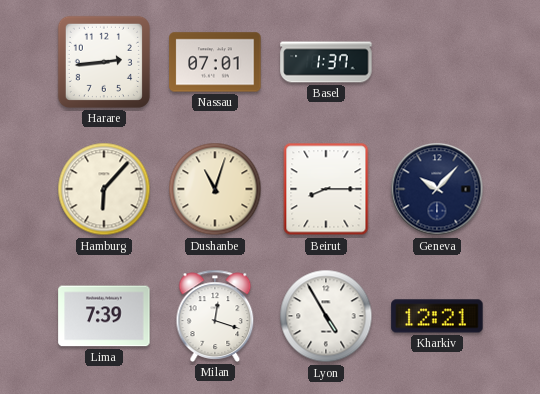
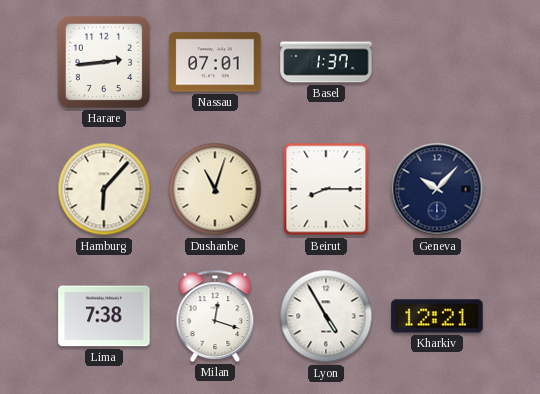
Lima: 7:39 -> 7:38 (104, 316)
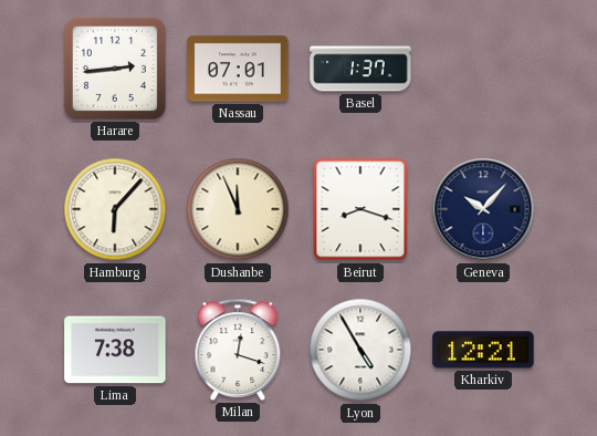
Dushanbe: 11:03 -> 11:56 (238, 209)
Beirut: 8:15 -> 8:18 (360, 209)
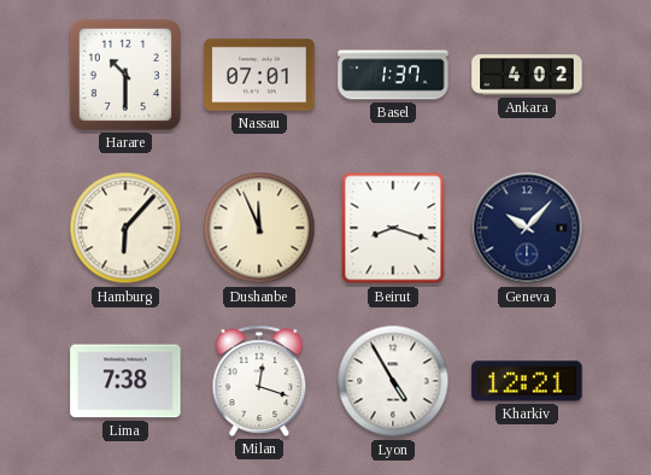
Harare: 2:44 -> 10:30 (125, 75)
Ankara: none -> 4:02 (527, 75)
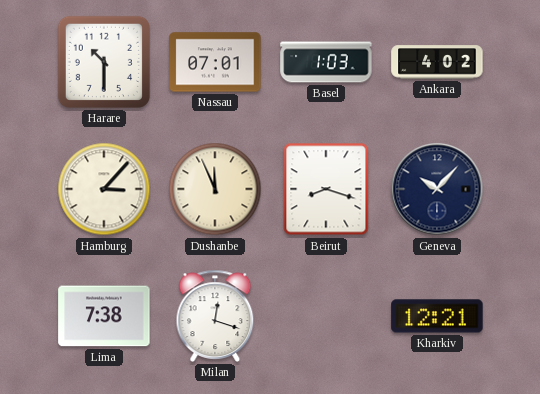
Basel: 1:37 -> 1:03 (326, 62)
Hamburg: 6:07 -> 3:07 (104, 189)
Lyon: 4:55 -> none (393, 381)
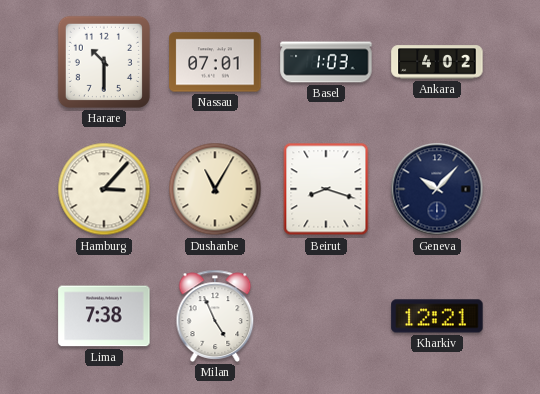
Dushanbe: 11:56 -> 11:05 (215, 189)
Milan: 12:18 -> 4:56 (215, 316)
